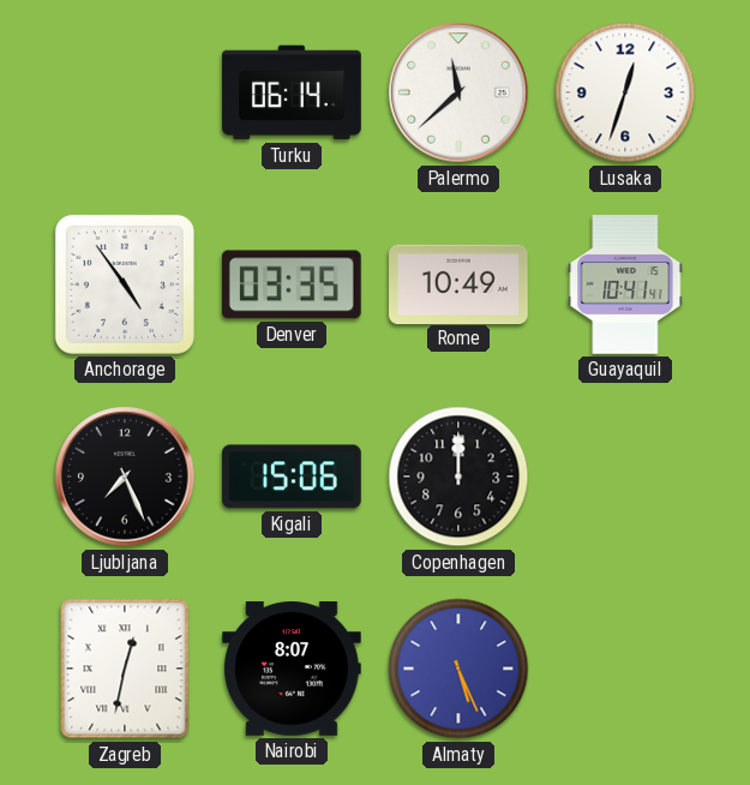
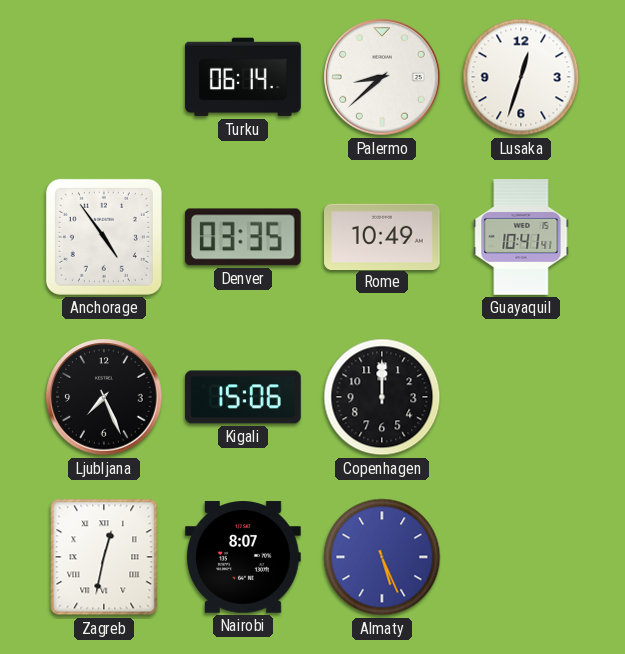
Palermo: 11:38 -> 8:38 (382, 77)
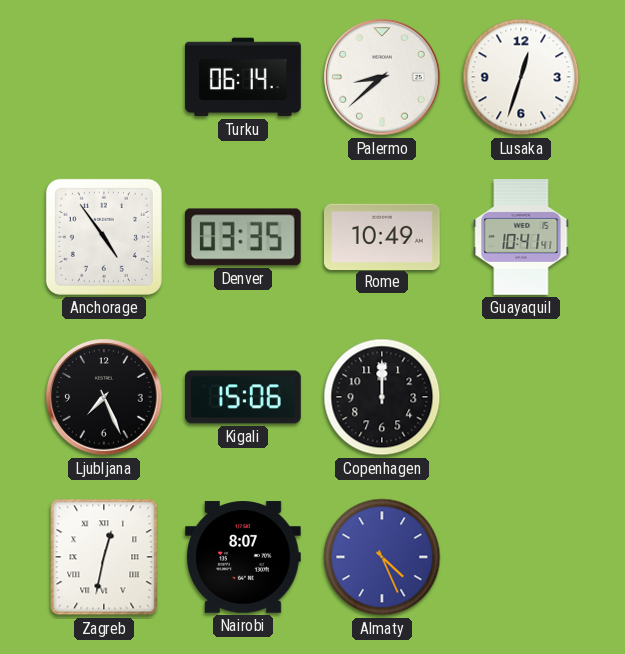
Almaty: 5:26 -> 4:26 (382, 557)
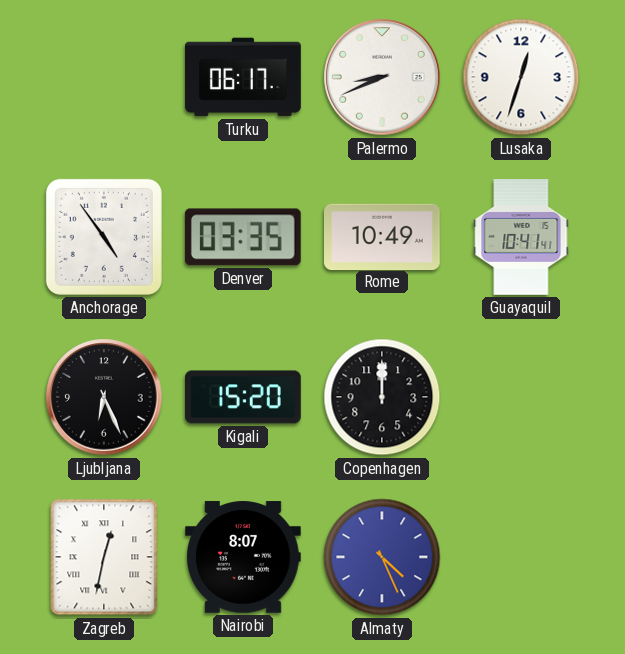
Turku: 06:14 -> 06:17 (243, 77)
Palermo: 8:38 -> 8:41 (382, 77)
Ljubljana: 7:26 -> 6:26 (104, 397)
Kigali: 15:06 -> 15:20 (244, 397)
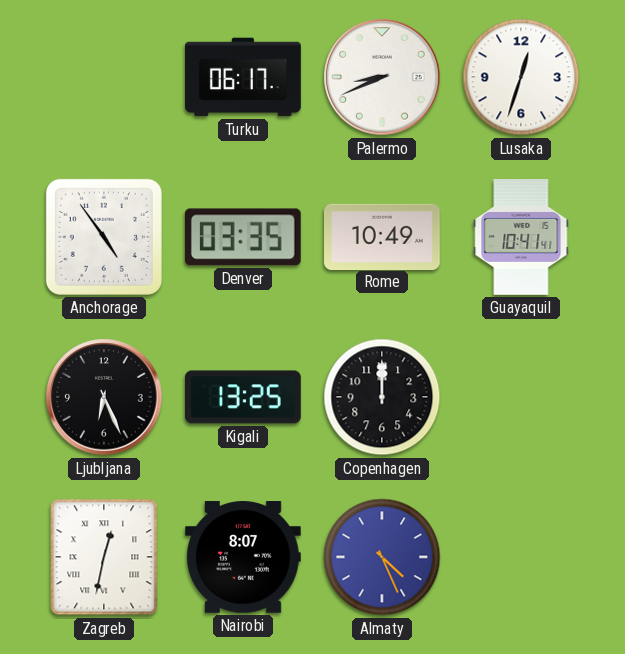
Kigali: 15:20 -> 13:25 (244, 397)
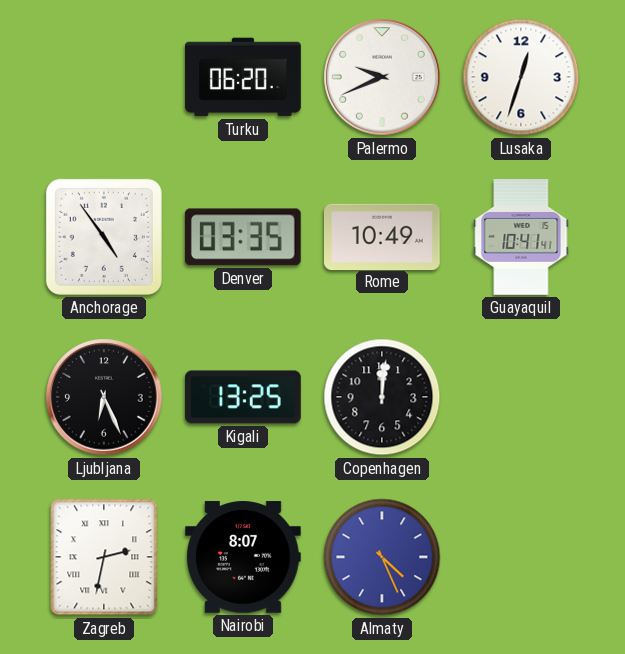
Turku: 06:17 -> 06:20 (243, 77)
Palermo: 8:41 -> 9:41 (382, 77)
Copenhagen: 12:00 -> 12:01 (382, 397)
Zagreb: 12:32 -> 2:32 (104, 557)
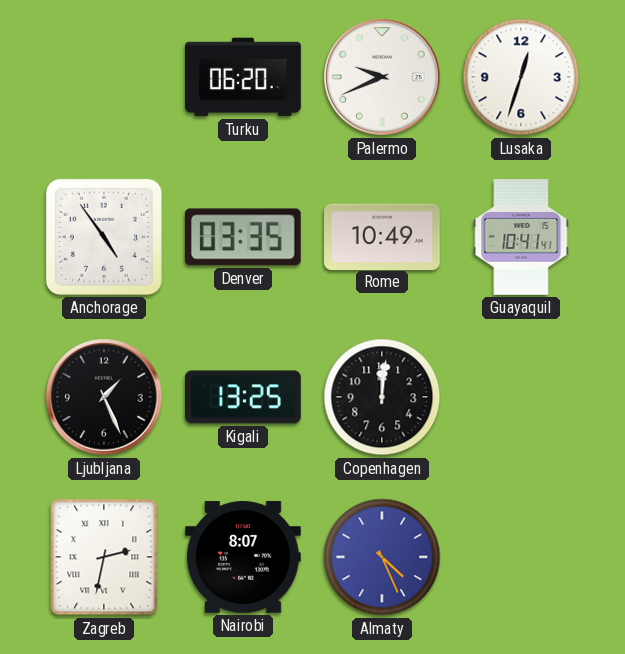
Ljubljana: 6:26 -> 1:26 (104, 397)
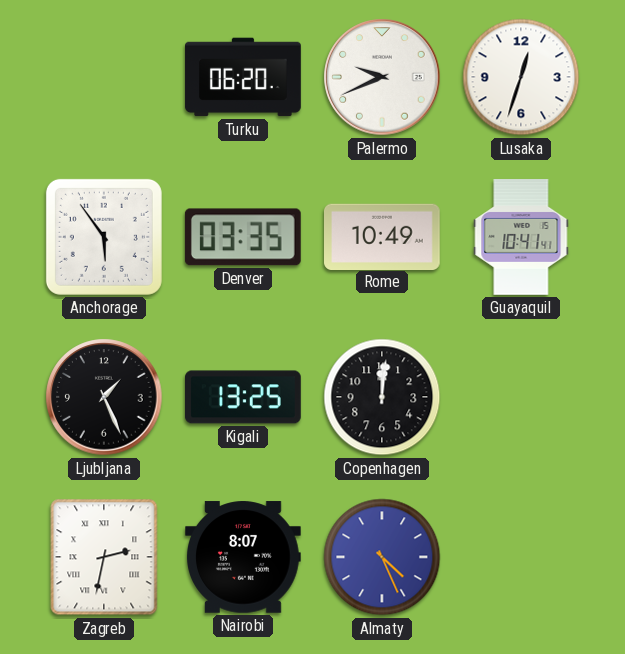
Anchorage: 4:54 -> 5:54 (104, 237)
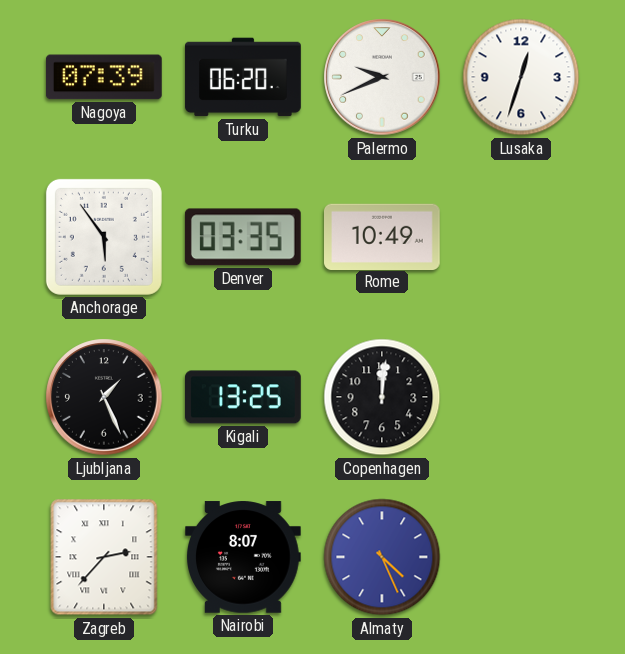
Nagoya: none -> 07:39 (104, 77)
Guayaquil: 10:41 -> none (521, 237)
Zagreb: 2:32 -> 2:37 (104, 557)
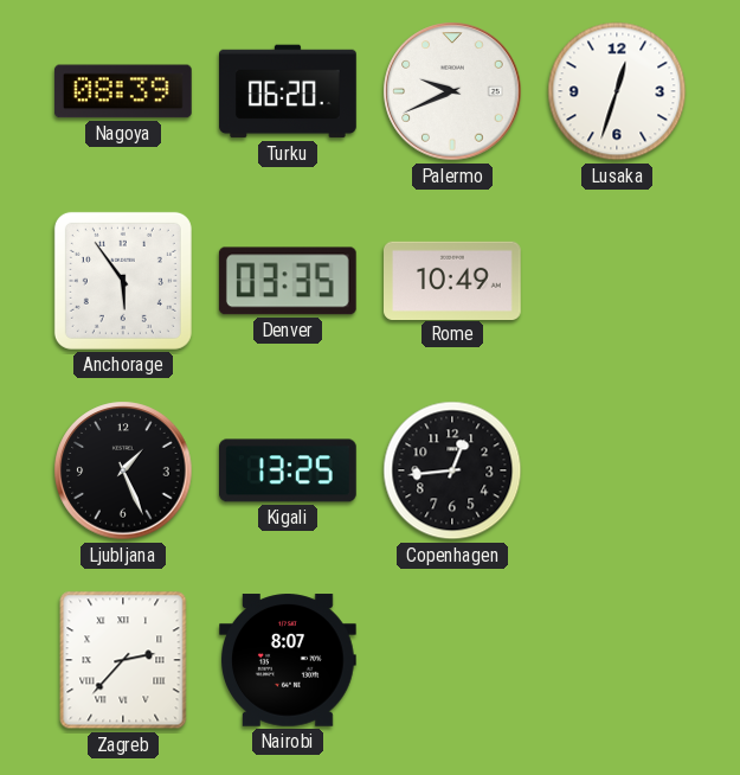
Nagoya: 07:39 -> 08:39 (123, 91)
Copenhagen: 12:01 -> 12:44 (452, 470)
Almaty: 4:26 -> none (382, 557)
